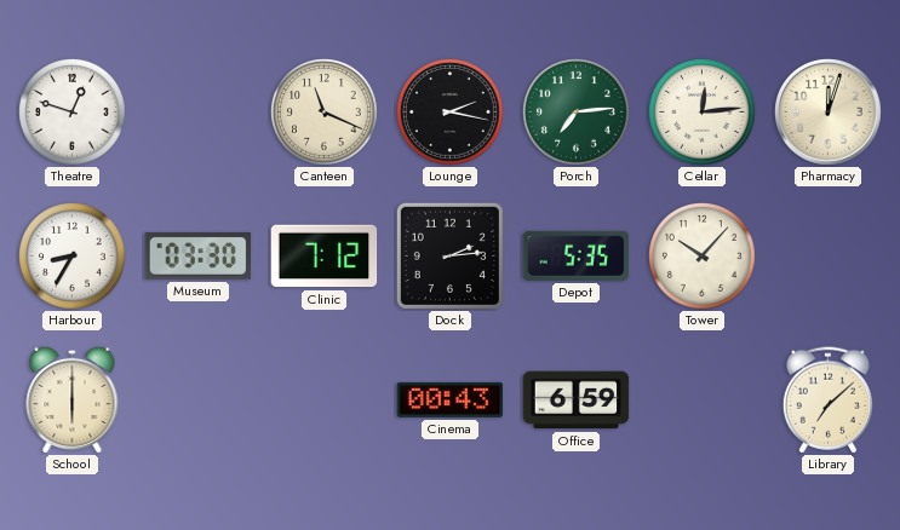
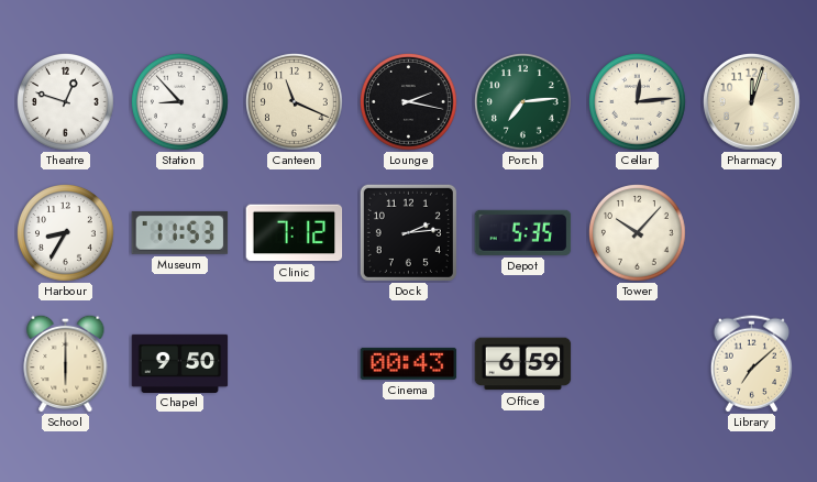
Station: none -> 8:53 (180, 102)
Museum: 03:30 -> 11:53 (180, 232)
Chapel: none -> 9:50 (180, 363)
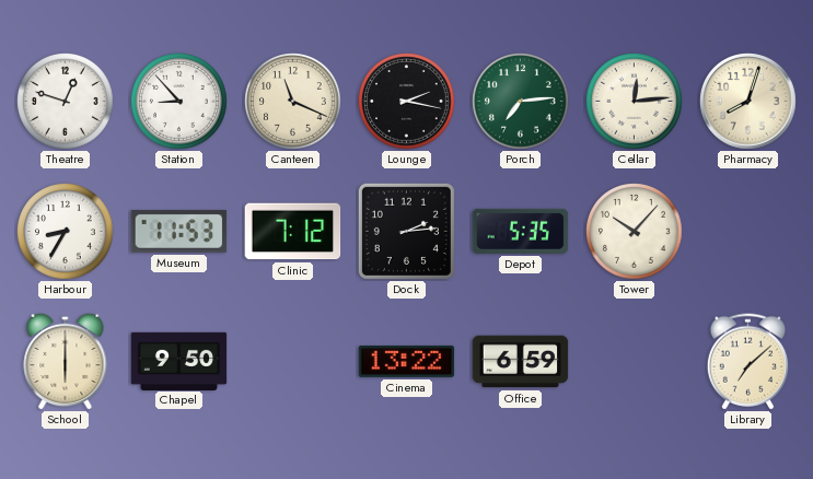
Pharmacy: 12:03 -> 8:03 (748, 102)
Cinema: 00:43 -> 13:22 (407, 361)
